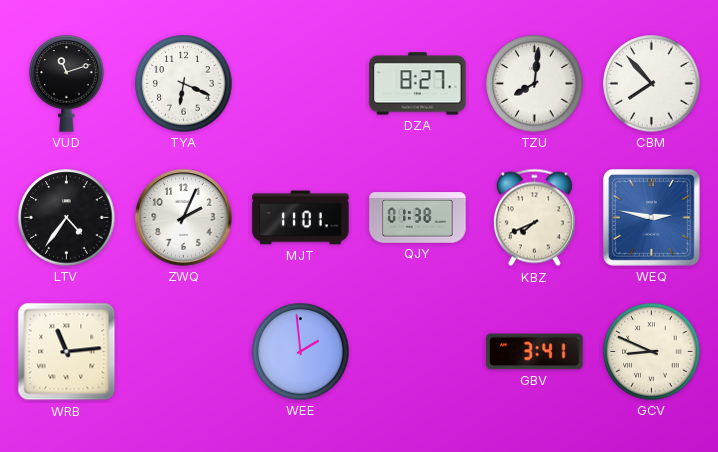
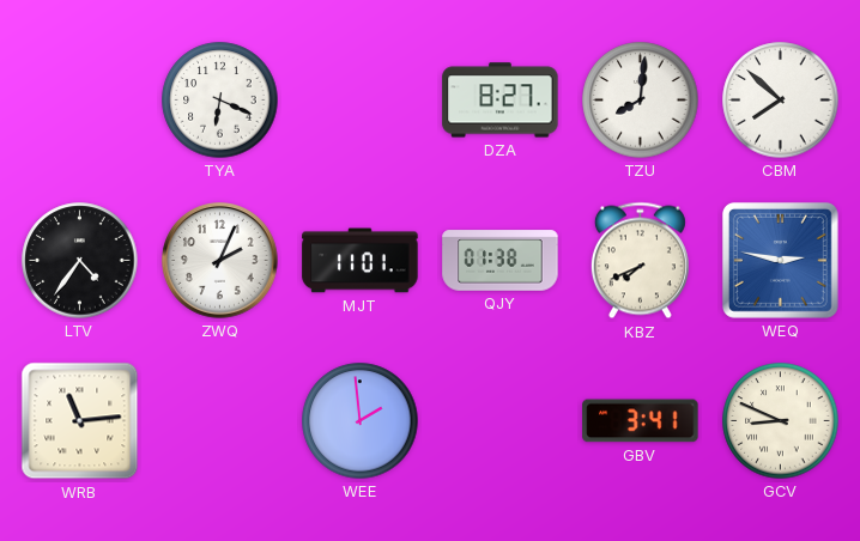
VUD: 11:12 -> none (67, 84)
CBM: 7:53 -> 7:52 (781, 101)
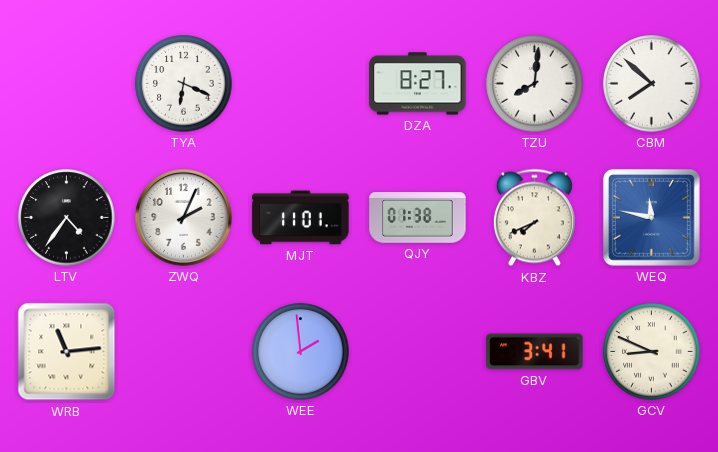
WEQ: 2:47 -> 11:47 (651, 217)
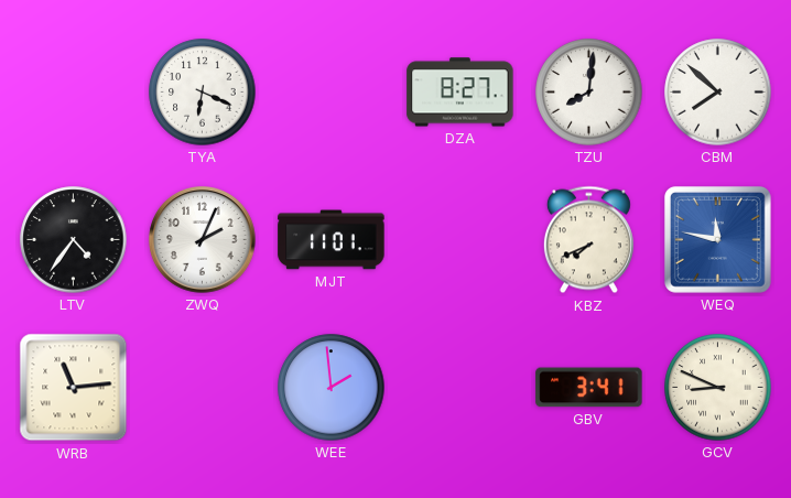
QJY: 01:38 -> none (418, 218)
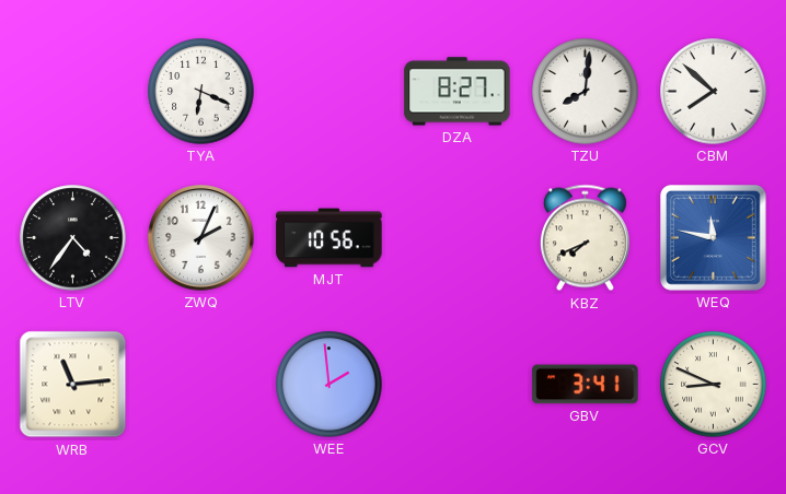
MJT: 11:01 -> 10:56 (330, 238)
